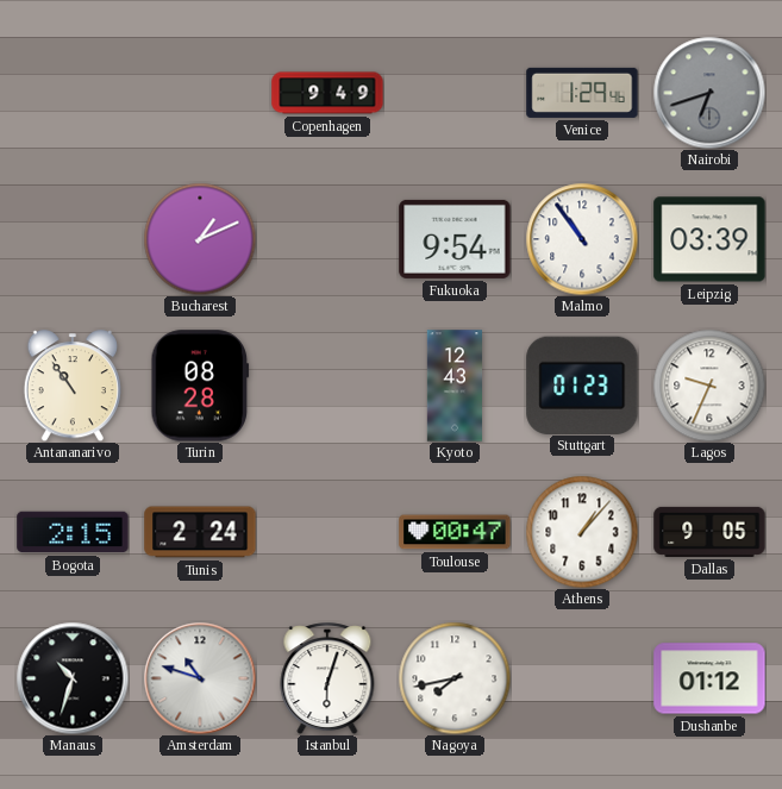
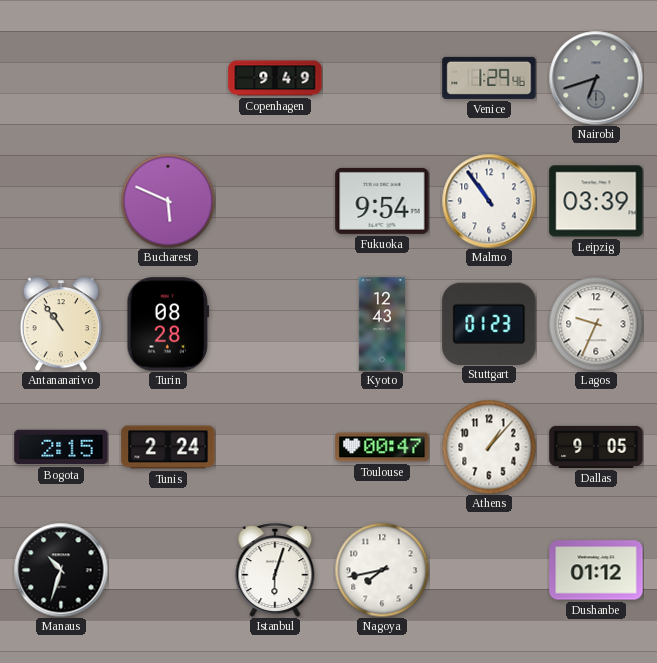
Bucharest: 1:11 -> 5:49 (168, 201)
Amsterdam: 10:48 -> none (200, 678)
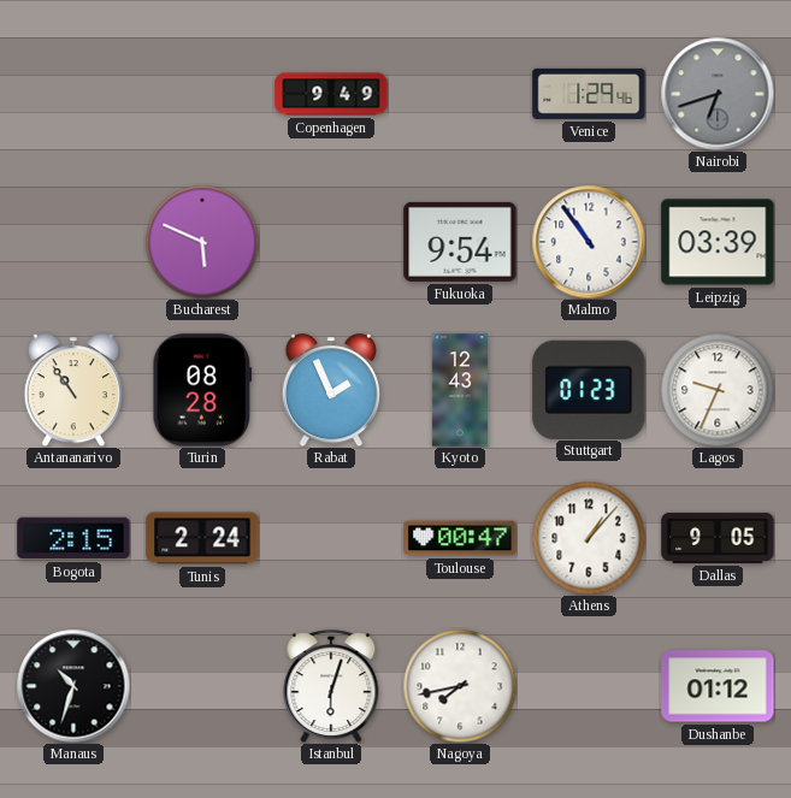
Rabat: none -> 1:56 (330, 390)
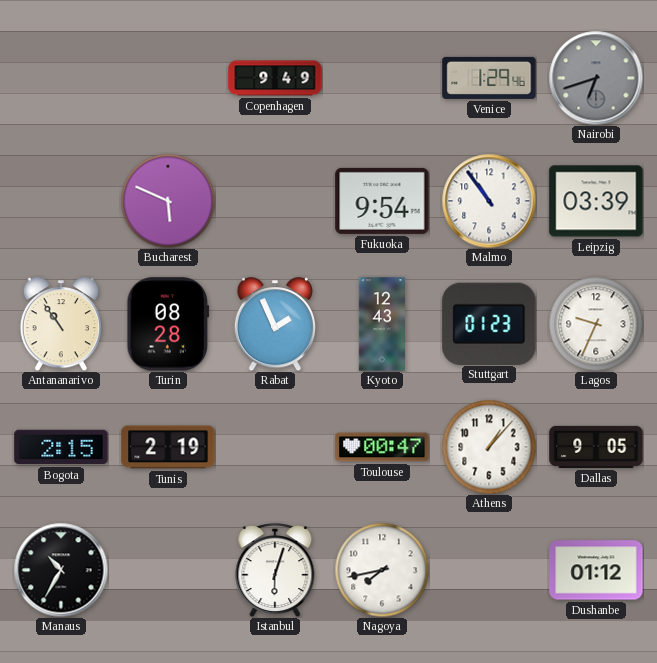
Tunis: 2:24 -> 2:19 (168, 447)
Manaus: 10:33 -> 10:35 (61, 570)
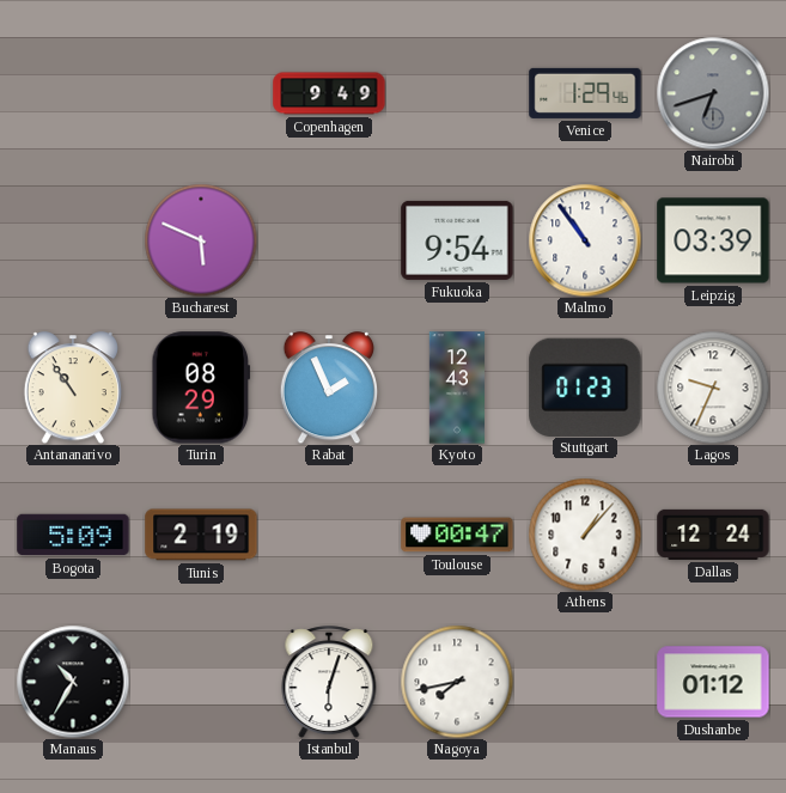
Turin: 08:28 -> 08:29 (201, 388)
Bogota: 2:15 -> 5:09 (73, 535)
Dallas: 9:05 -> 12:24 (713, 535)
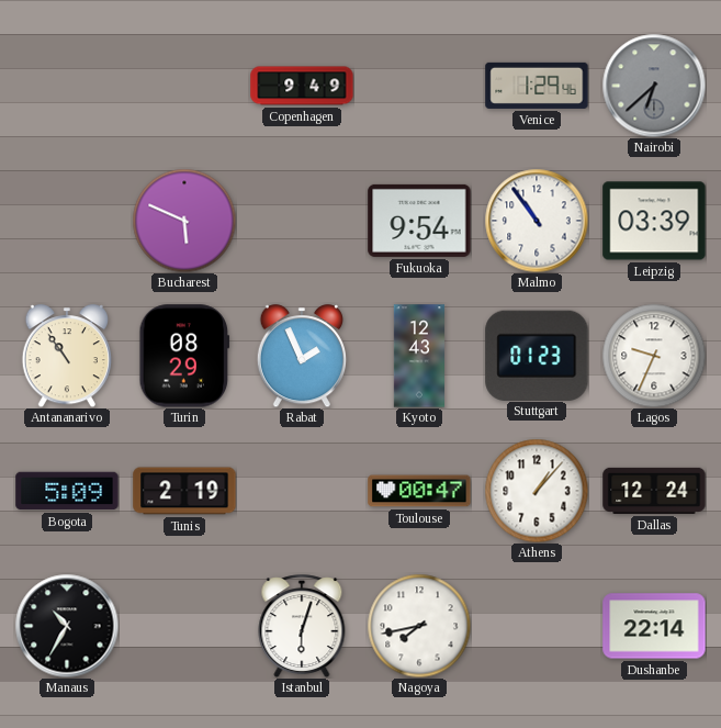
Nairobi: 6:42 -> 6:38 (654, 86)
Dushanbe: 01:12 -> 22:14 (654, 626)
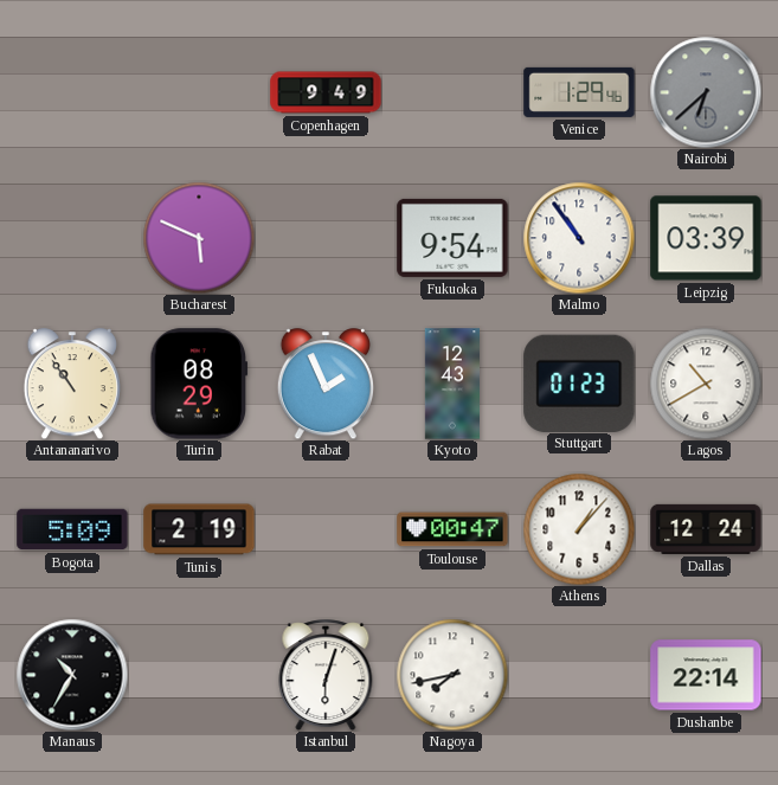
Lagos: 9:34 -> 10:40 (706, 384)
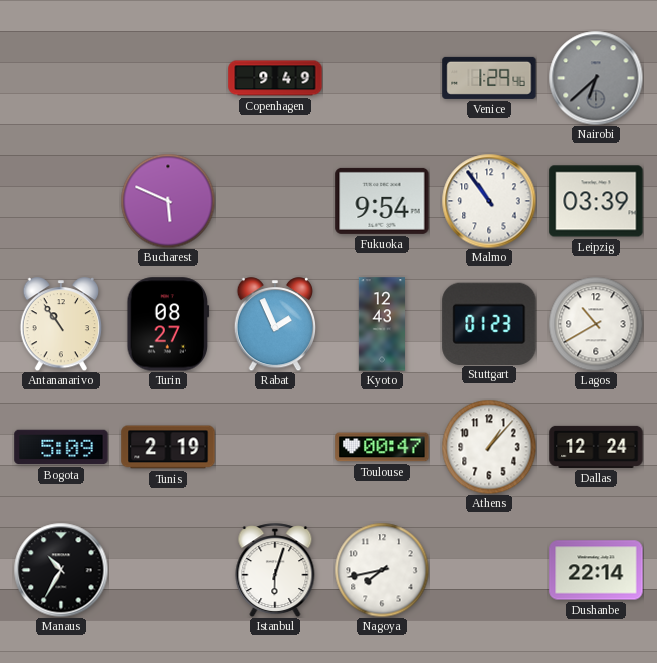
Turin: 08:29 -> 08:27 (168, 324)
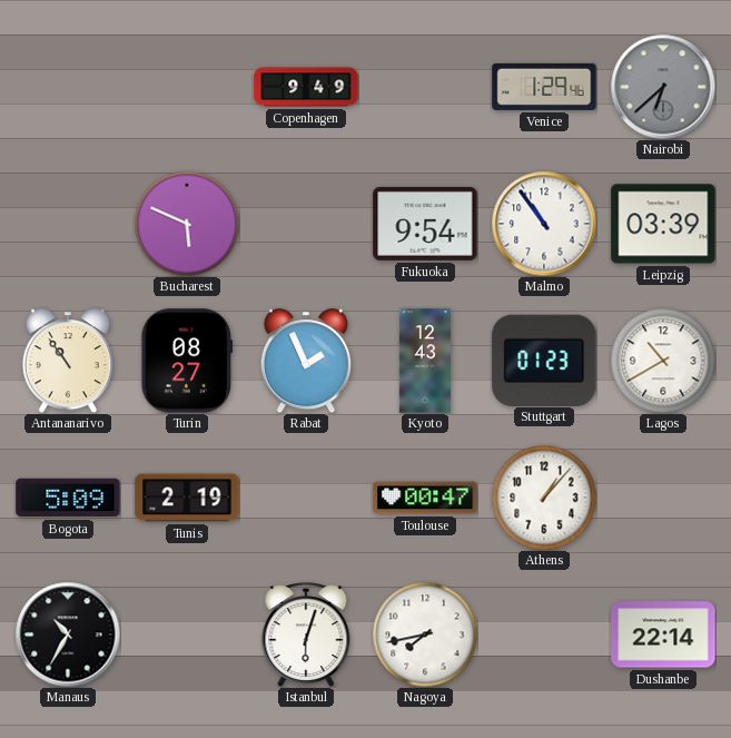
Dallas: 12:24 -> none (596, 447)
